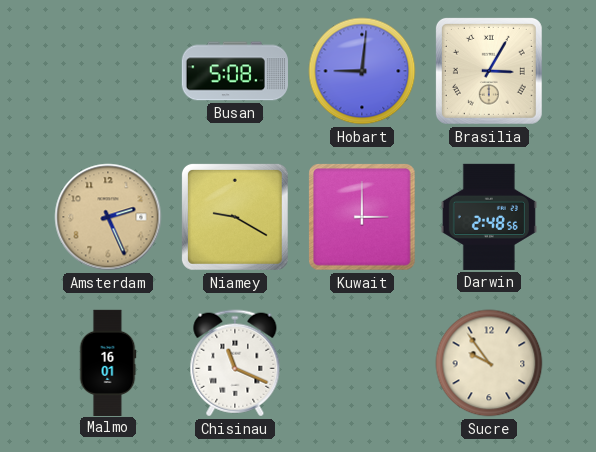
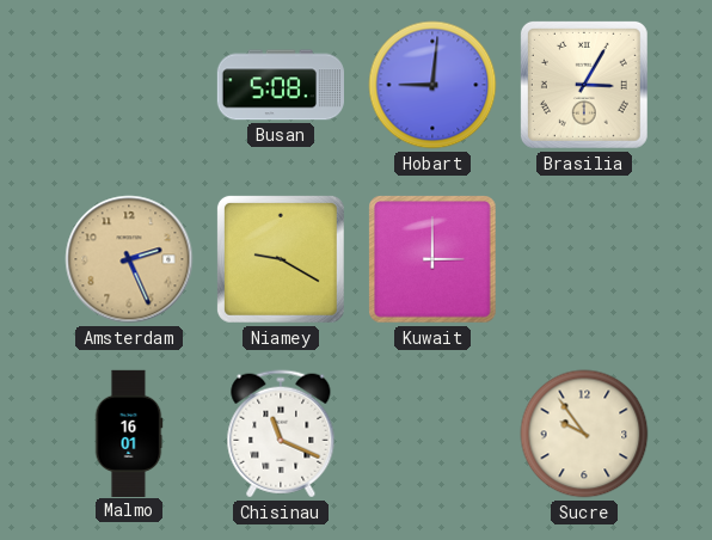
Darwin: 2:48 -> none (489, 217)
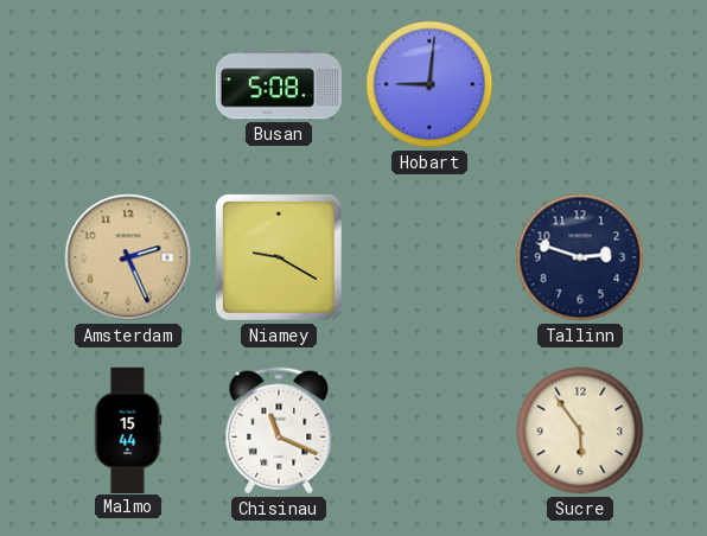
Brasilia: 3:05 -> none (584, 85)
Kuwait: 3:00 -> none (432, 259)
Tallinn: none -> 2:48 (580, 257)
Malmo: 16:01 -> 15:44 (128, 429)
Sucre: 9:54 -> 5:54 (580, 430)
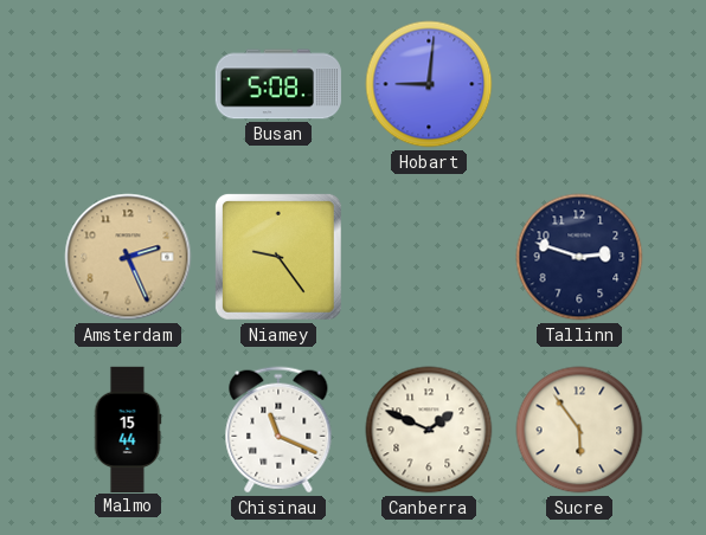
Niamey: 9:20 -> 9:24 (278, 257)
Canberra: none -> 1:49 (429, 430)
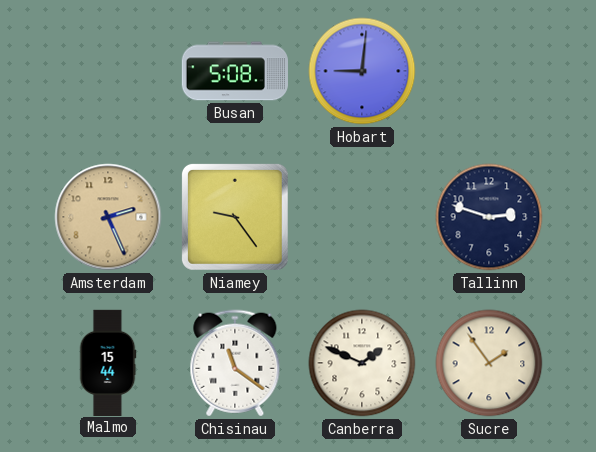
Chisinau: 11:19 -> 11:21 (235, 363)
Sucre: 5:54 -> 1:54 (489, 363)
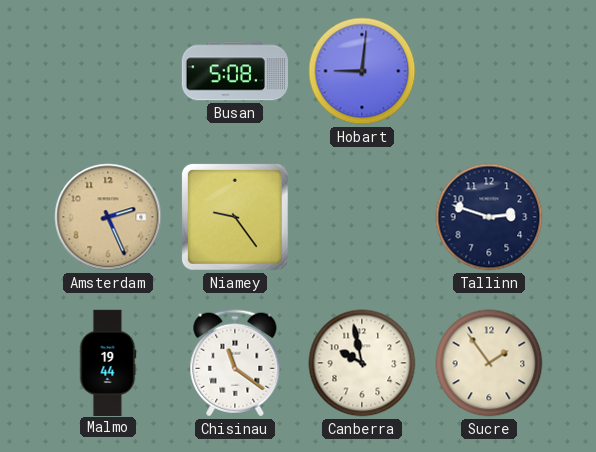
Malmo: 15:44 -> 19:44 (108, 362)
Canberra: 1:49 -> 9:58 (362, 363)
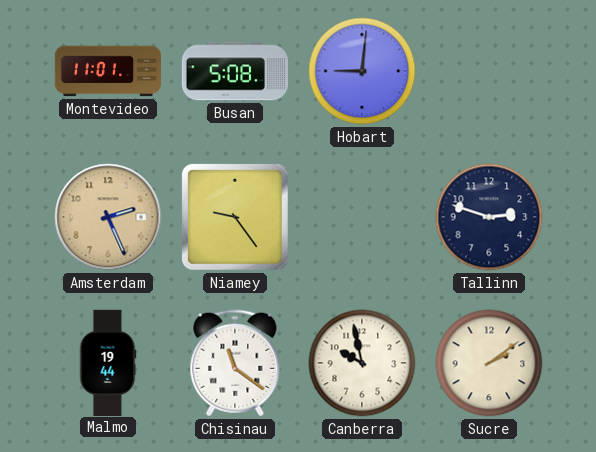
Montevideo: none -> 11:01 (107, 71)
Sucre: 1:54 -> 2:09 (489, 363)
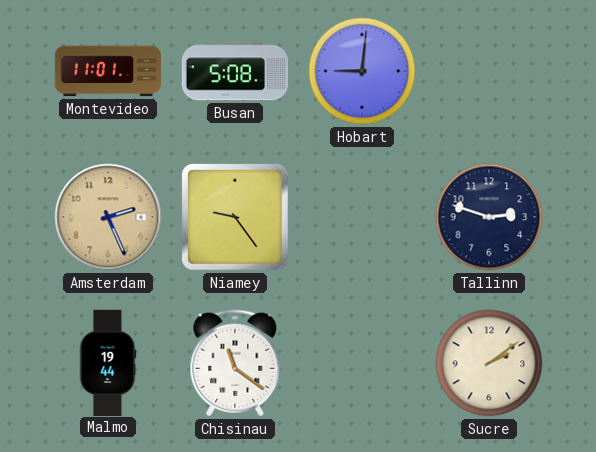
Canberra: 9:58 -> none (362, 363)
